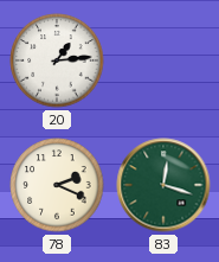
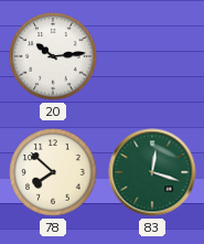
20: 1:14 -> 10:14 (53, 56)
78: 2:19 -> 7:52 (53, 172)
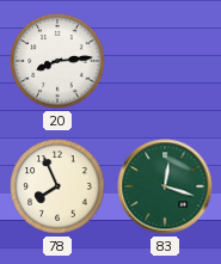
20: 10:14 -> 8:14 (57, 61)
78: 7:52 -> 7:56 (57, 186)
